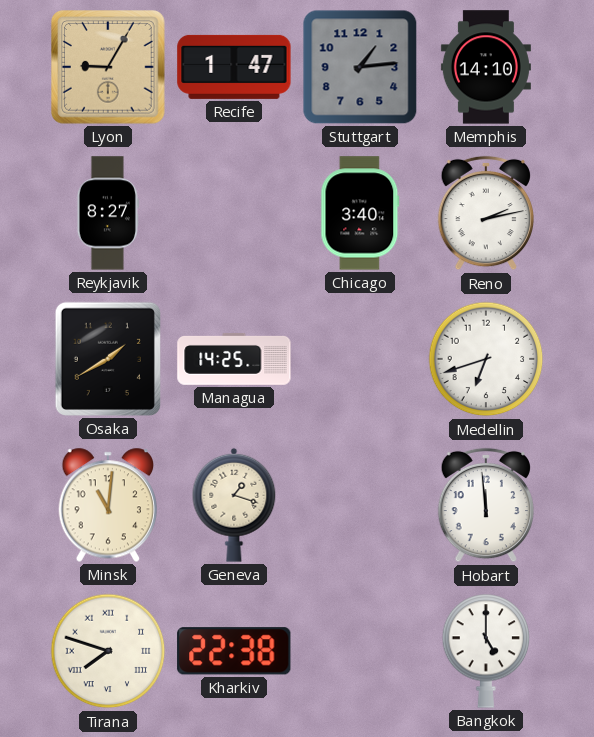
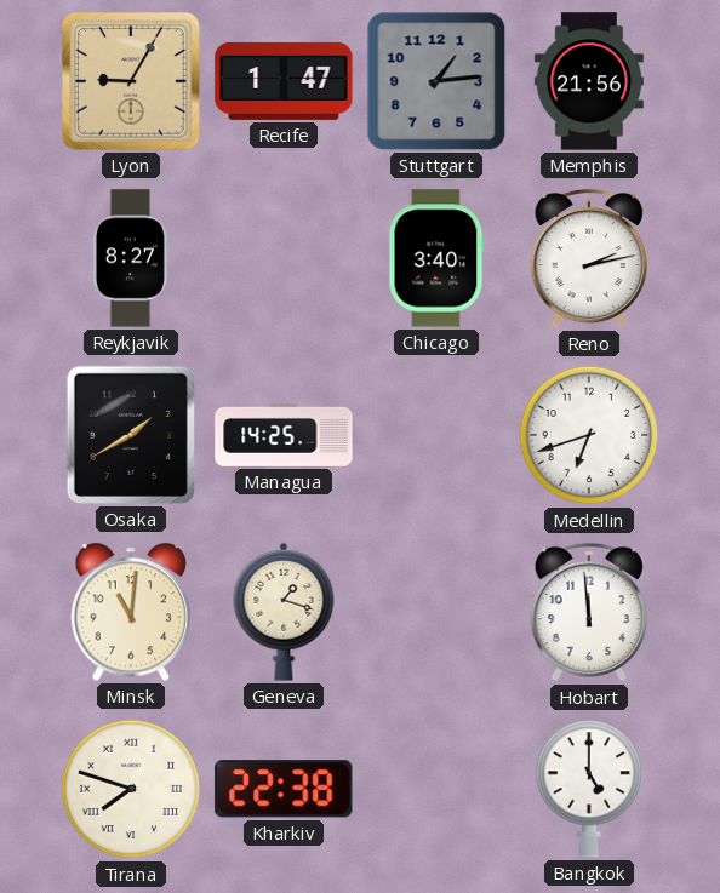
Memphis: 14:10 -> 21:56 (589, 81)
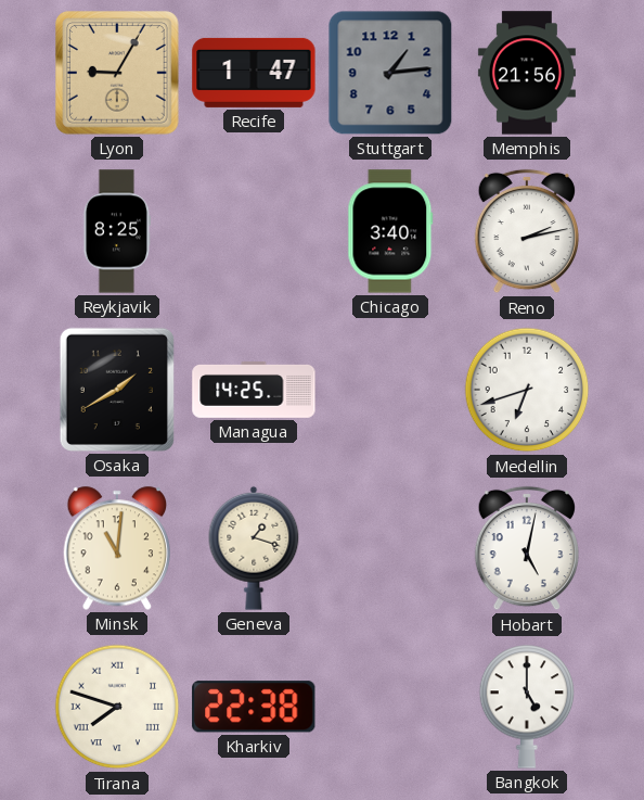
Reykjavik: 8:27 -> 8:25 (117, 231)
Hobart: 11:59 -> 5:02 (526, 548)
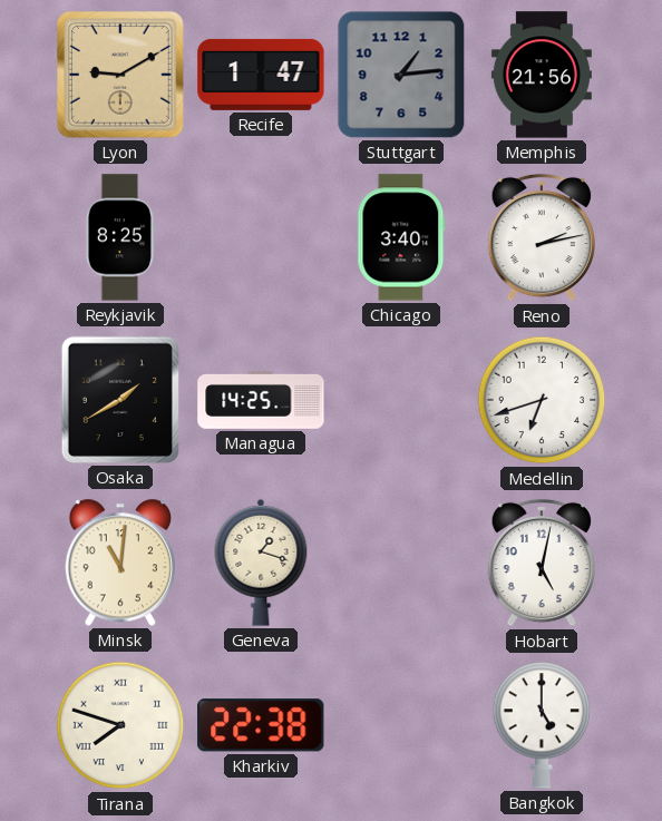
Lyon: 9:05 -> 9:10 (121, 76)
